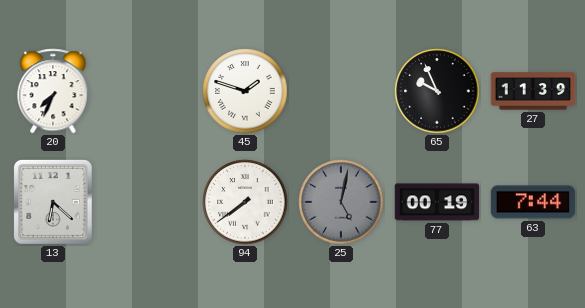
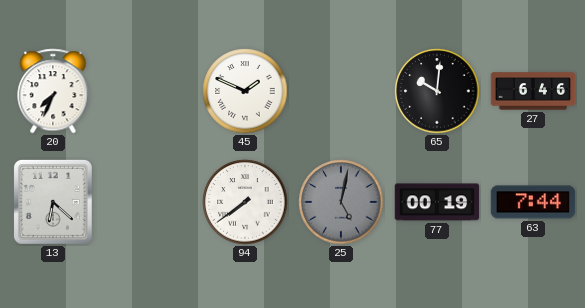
45: 1:48 -> 1:49 (245, 91)
65: 9:56 -> 10:01 (437, 91)
27: 11:39 -> 6:46 (533, 91)
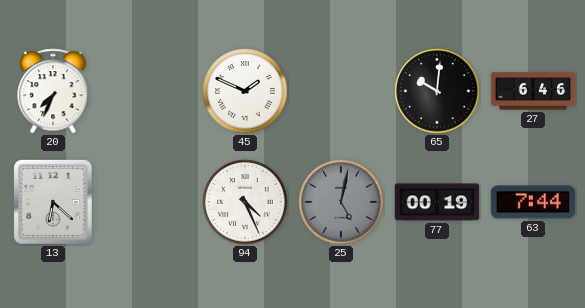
94: 7:39 -> 4:26 (245, 202)
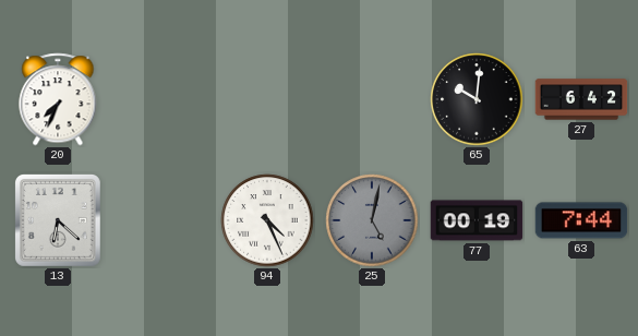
45: 1:49 -> none (245, 91)
27: 6:46 -> 6:42 (581, 99)
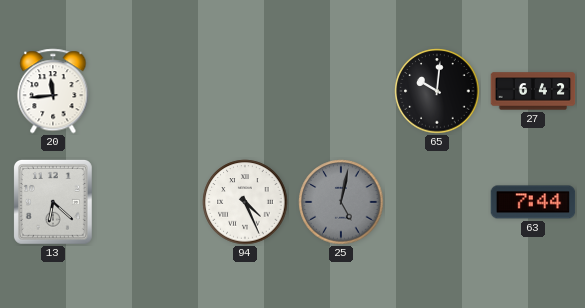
20: 7:34 -> 11:44 (53, 91)
77: 00:19 -> none (477, 220)
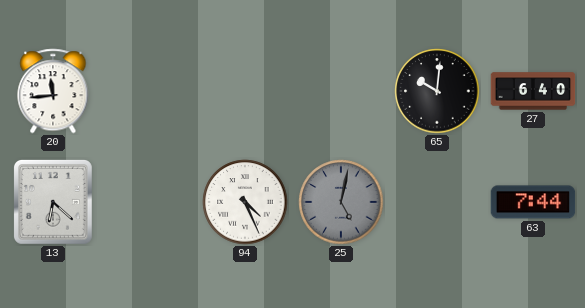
27: 6:42 -> 6:40 (533, 91)
